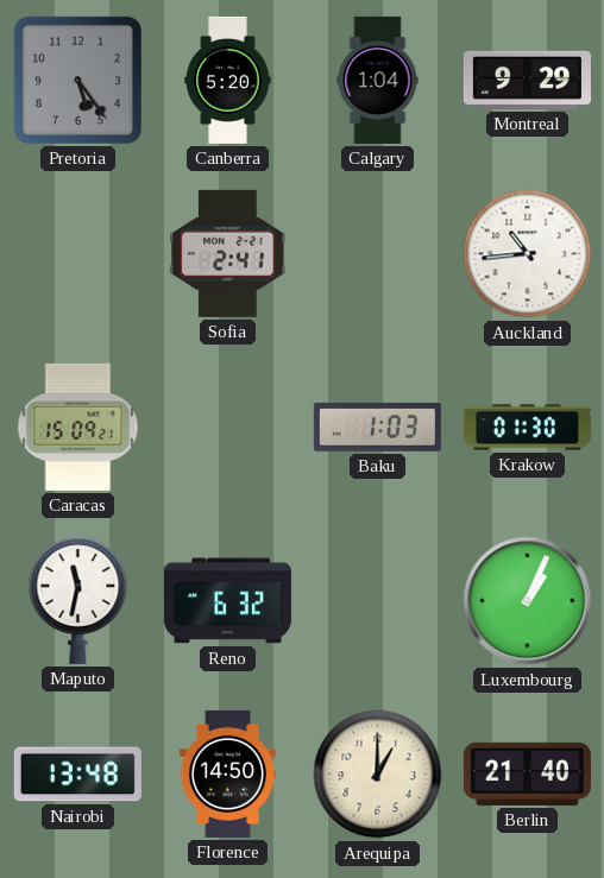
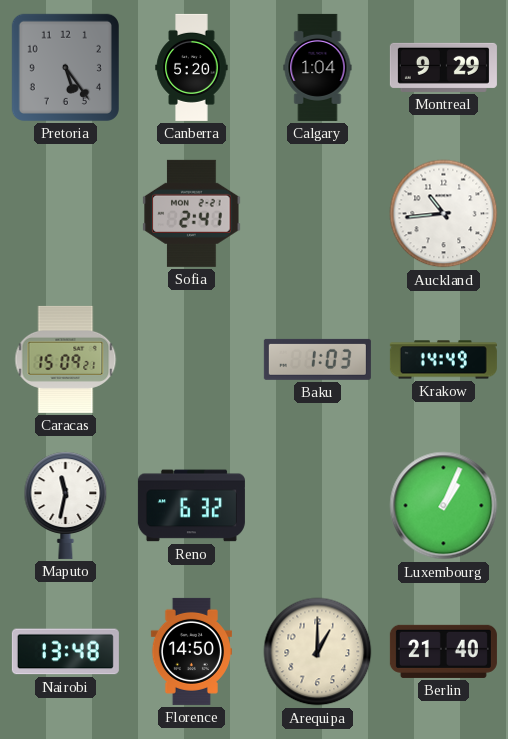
Krakow: 01:30 -> 14:49 (443, 360)
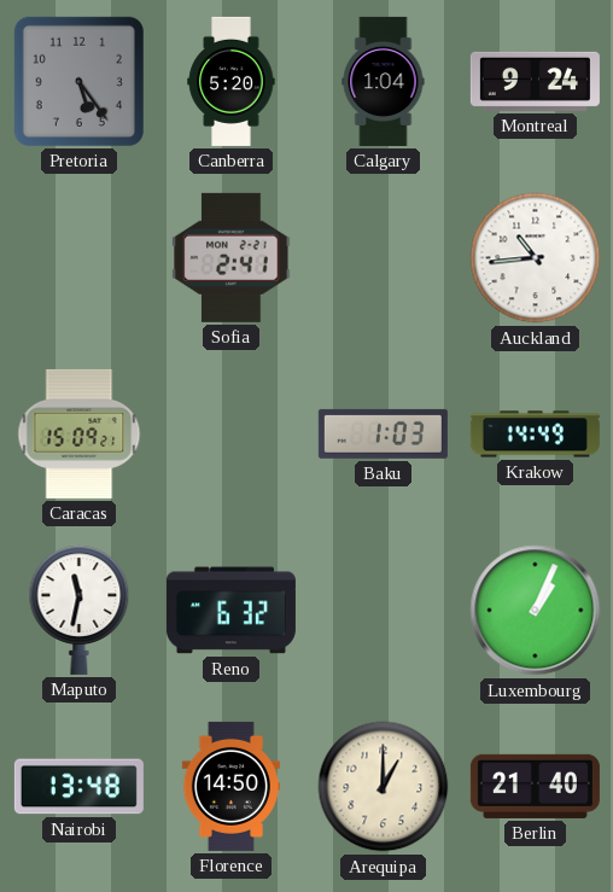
Montreal: 9:29 -> 9:24 (535, 81)
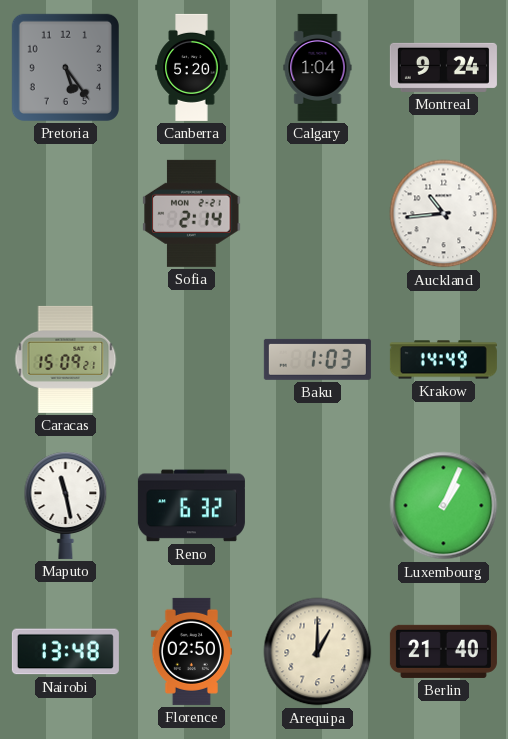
Sofia: 2:41 -> 2:14 (192, 213)
Maputo: 11:32 -> 11:28 (66, 505)
Florence: 14:50 -> 02:50 (191, 651)
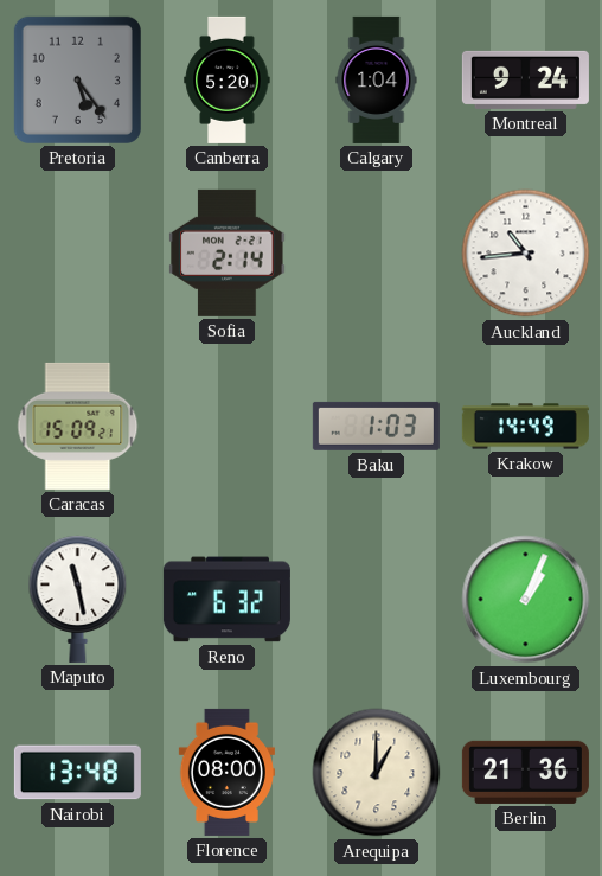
Florence: 02:50 -> 08:00 (226, 772)
Berlin: 21:40 -> 21:36 (525, 772)
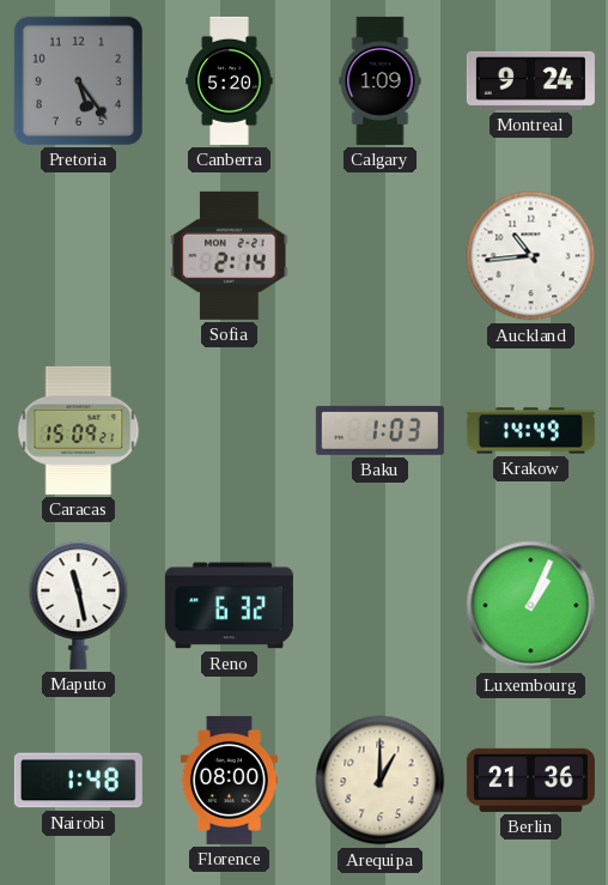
Calgary: 1:04 -> 1:09 (381, 80)
Nairobi: 13:48 -> 1:48 (78, 781)
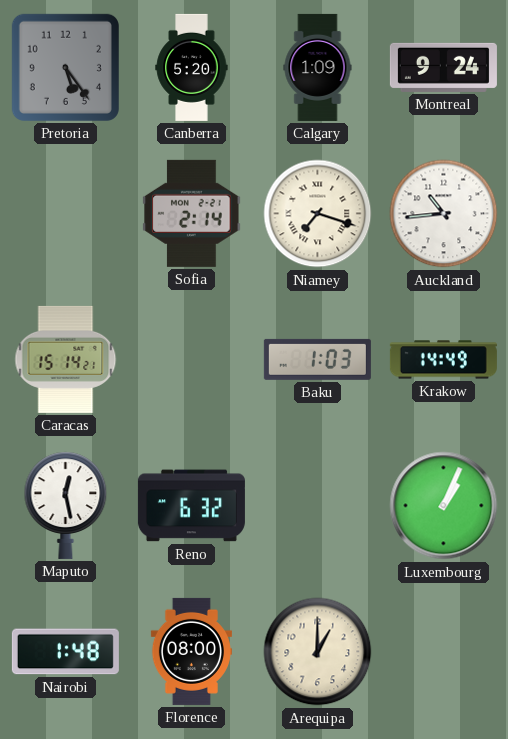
Niamey: none -> 7:18 (318, 214)
Caracas: 15:09 -> 15:14 (66, 359)
Maputo: 11:28 -> 12:28 (66, 505)
Berlin: 21:36 -> none (530, 780)
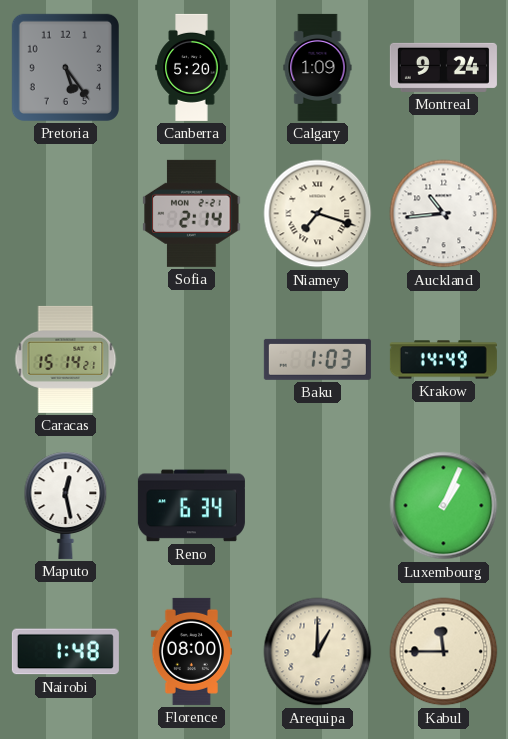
Reno: 6:32 -> 6:34 (191, 506)
Kabul: none -> 11:45 (444, 652)
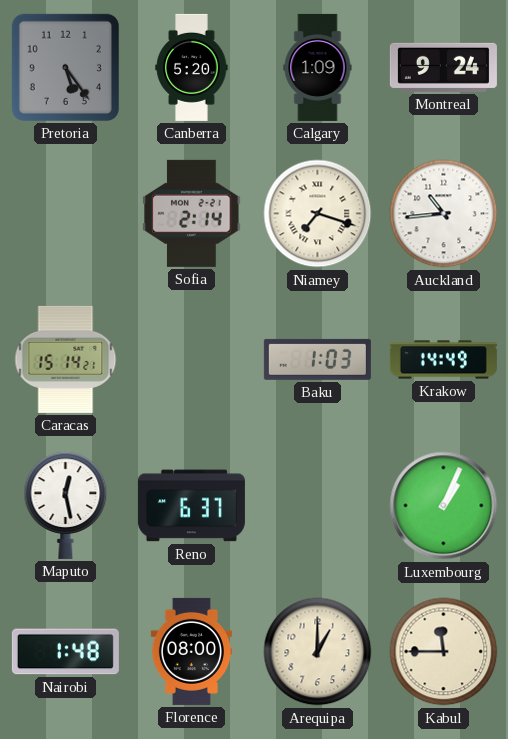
Reno: 6:34 -> 6:37 (191, 506)
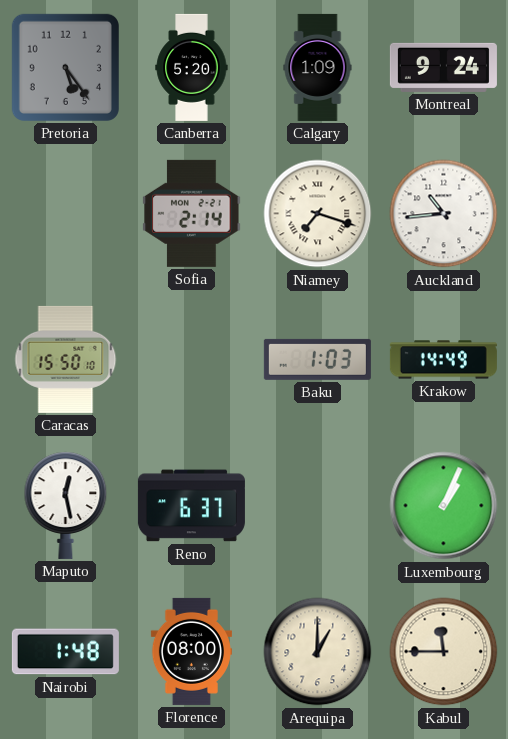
Caracas: 15:14 -> 15:50 (66, 359)
